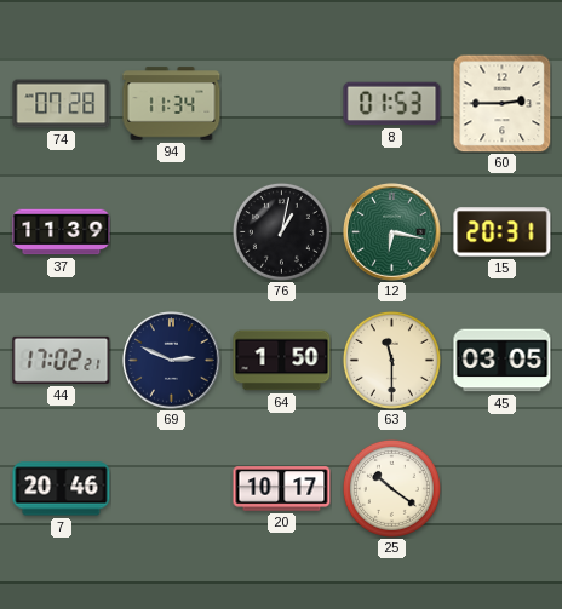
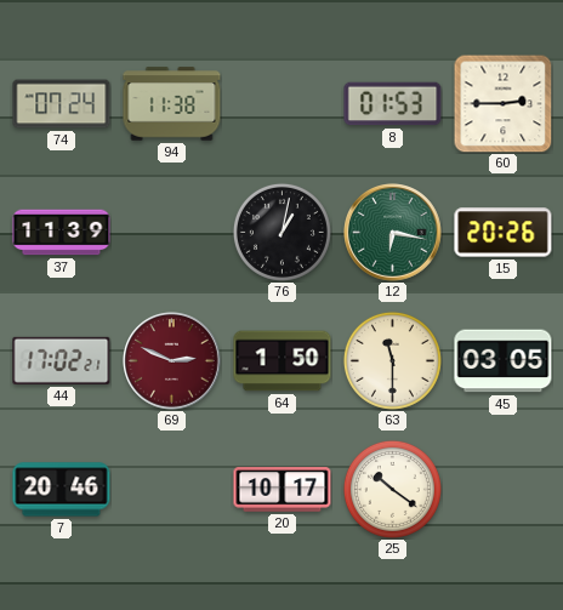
74: 07:28 -> 07:24 (62, 104)
94: 11:34 -> 11:38 (172, 104)
15: 20:31 -> 20:26 (504, 233)
69 dial: navy -> burgundy (172, 361)
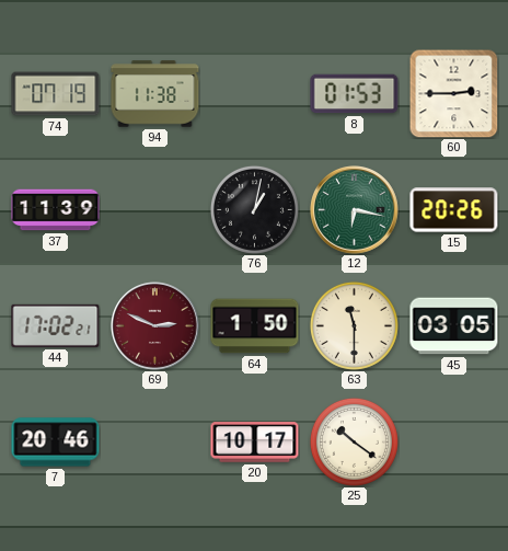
74: 07:24 -> 07:19 (56, 94)
